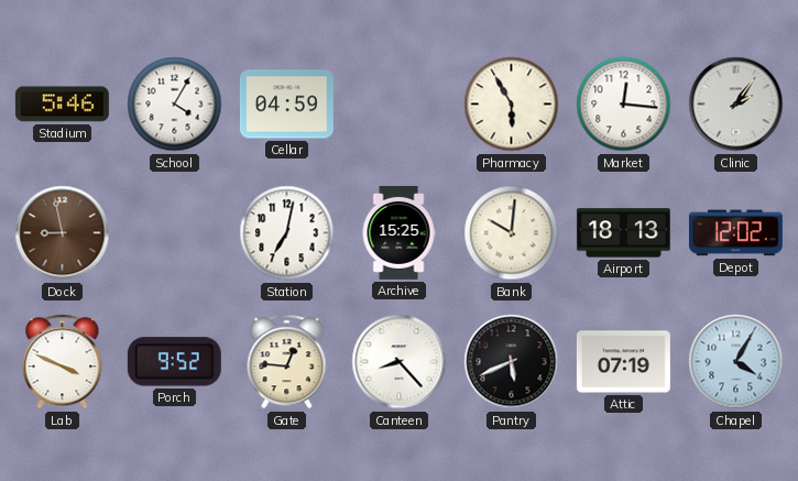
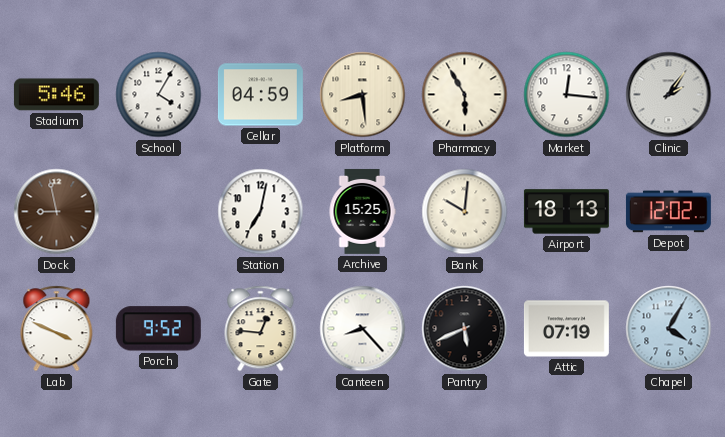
Platform: none -> 8:29 (363, 95)
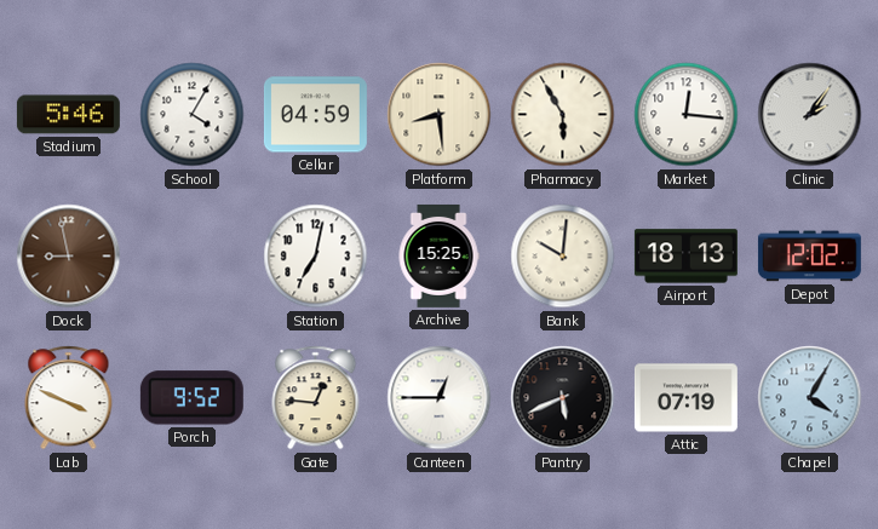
Canteen: 8:23 -> 12:45 (440, 398)
